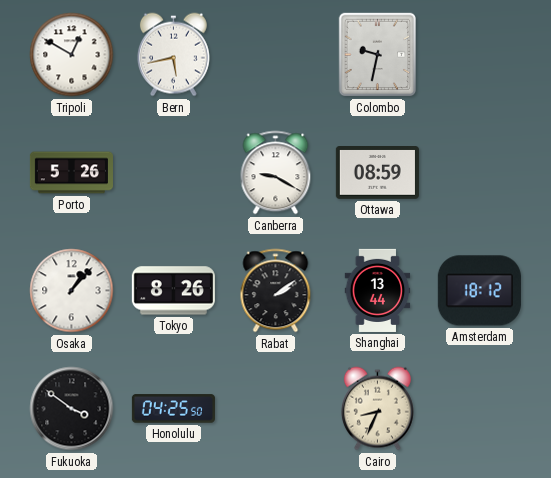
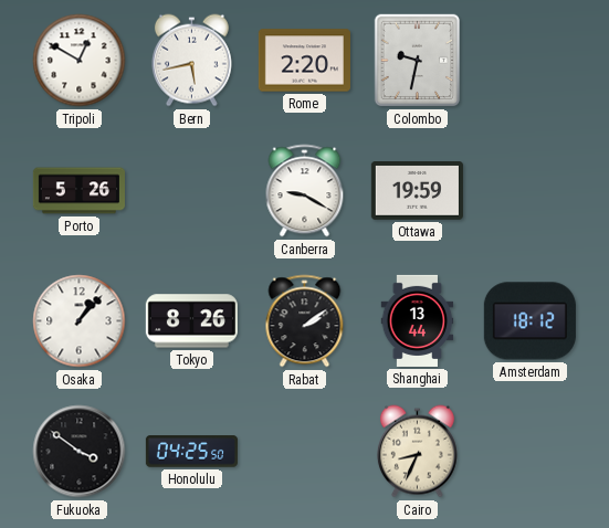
Rome: none -> 2:20 (304, 61)
Ottawa: 08:59 -> 19:59 (417, 191)
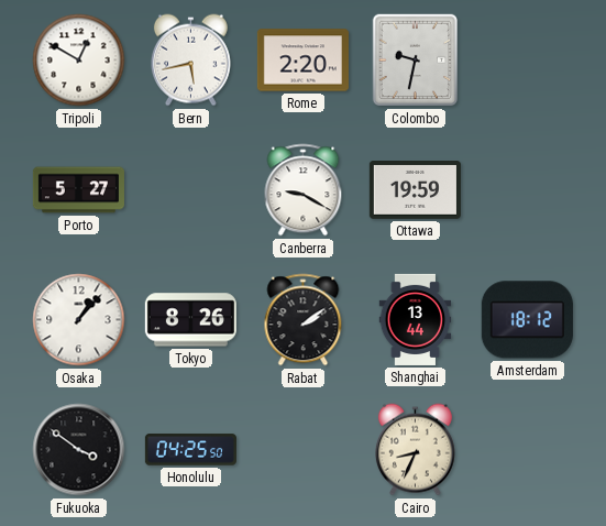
Porto: 5:26 -> 5:27 (78, 190)
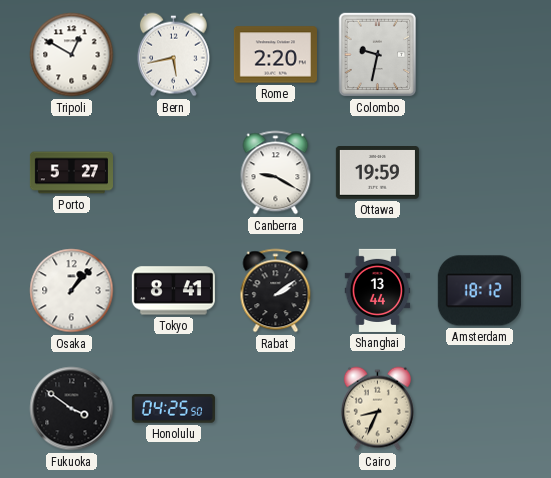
Tokyo: 8:26 -> 8:41 (173, 291)
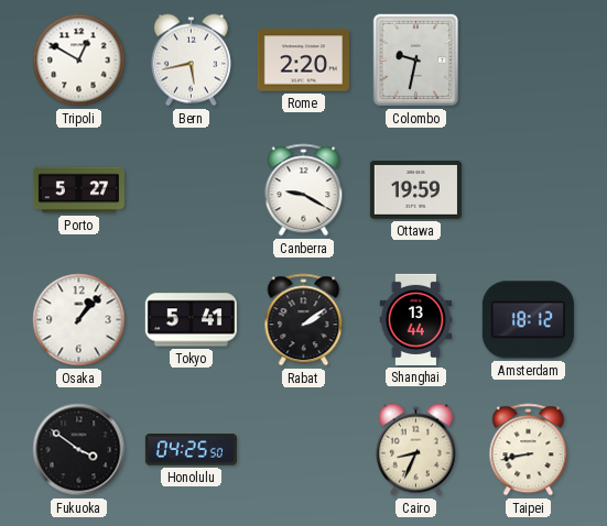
Tokyo: 8:41 -> 5:41 (191, 320)
Taipei: none -> 8:43 (529, 450)
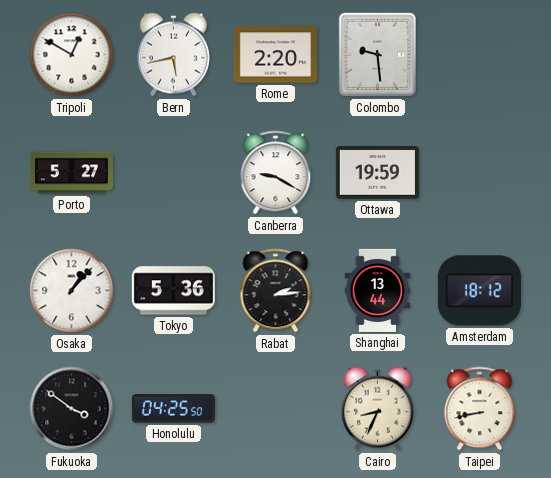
Colombo: 9:32 -> 9:29 (378, 55)
Tokyo: 5:41 -> 5:36 (173, 291)
Rabat: 2:09 -> 2:14 (276, 291)
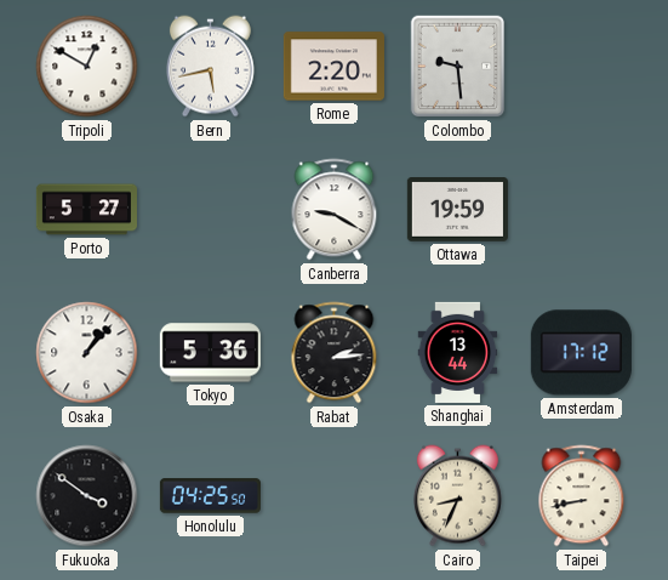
Amsterdam: 18:12 -> 17:12 (581, 353)
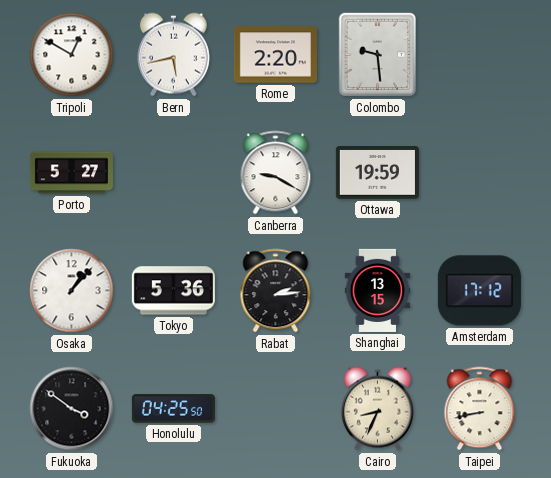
Shanghai: 13:44 -> 13:15 (378, 290)
